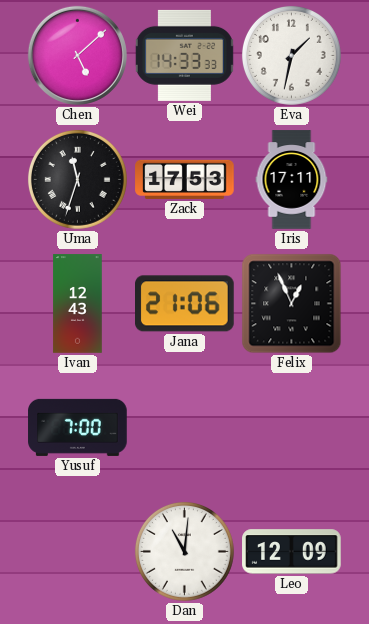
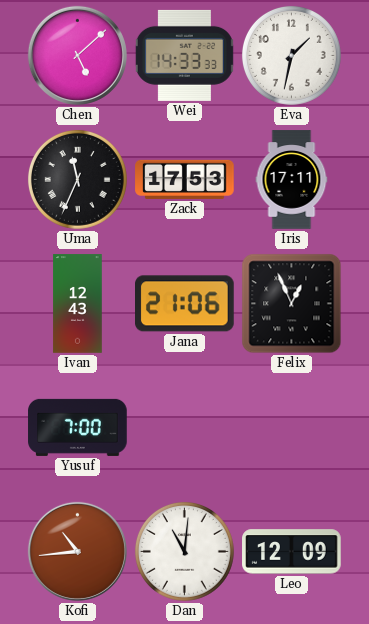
Uma: 11:33 -> 11:34 (77, 179)
Kofi: none -> 10:44 (77, 551)
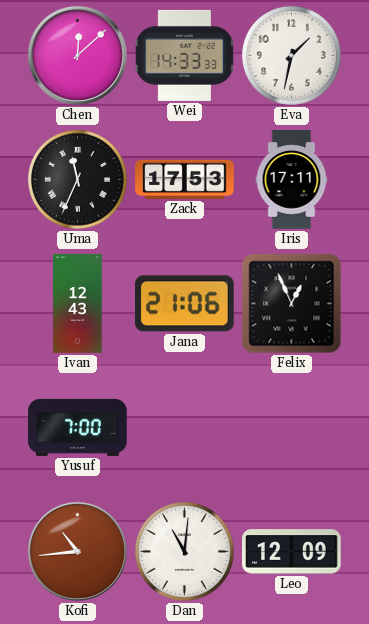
Chen: 5:08 -> 12:08 (77, 55)
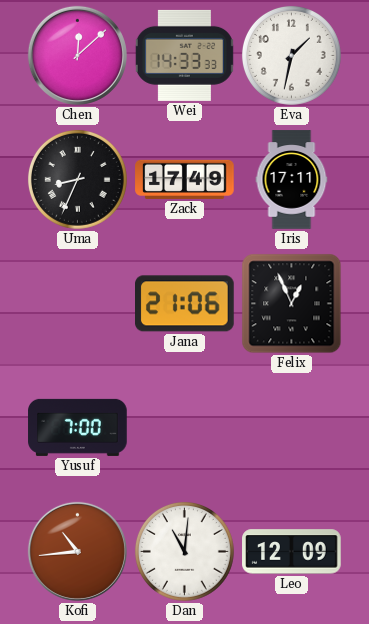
Uma: 11:34 -> 8:34 (77, 179)
Zack: 17:53 -> 17:49 (185, 179)
Ivan: 12:43 -> none (78, 304)
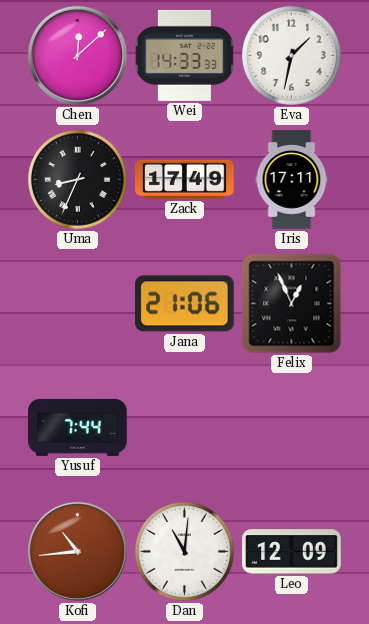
Yusuf: 7:00 -> 7:44 (78, 427)
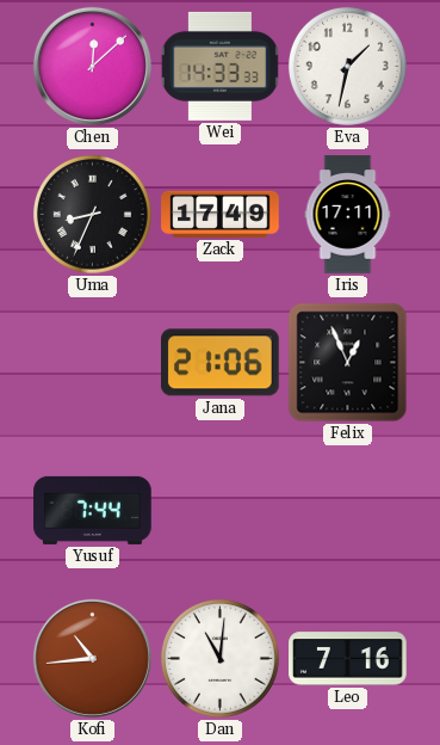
Leo: 12:09 -> 7:16 (348, 659)
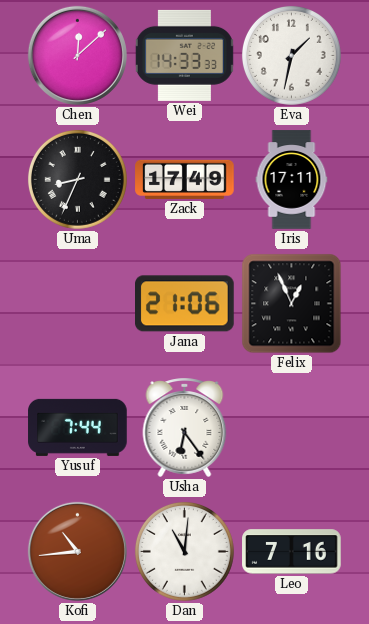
Usha: none -> 6:24 (185, 427)
